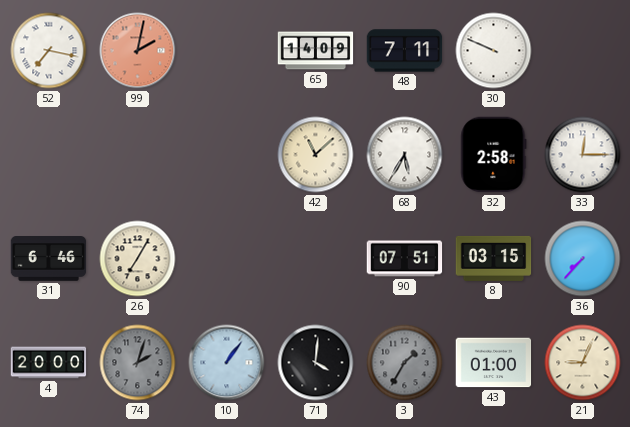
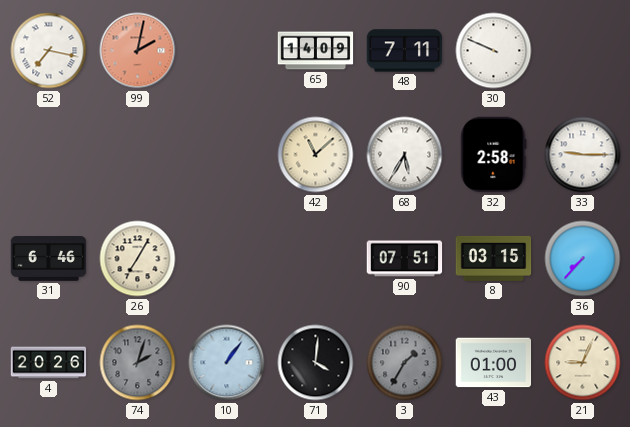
33: 12:15 -> 9:15 (583, 155)
4: 20:00 -> 20:26 (49, 363)
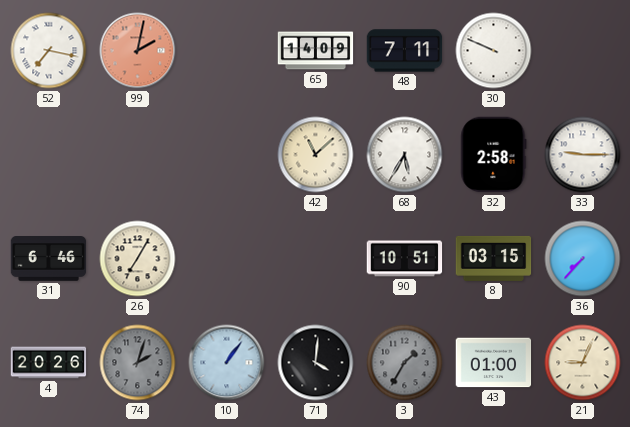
90: 07:51 -> 10:51 (405, 259)
